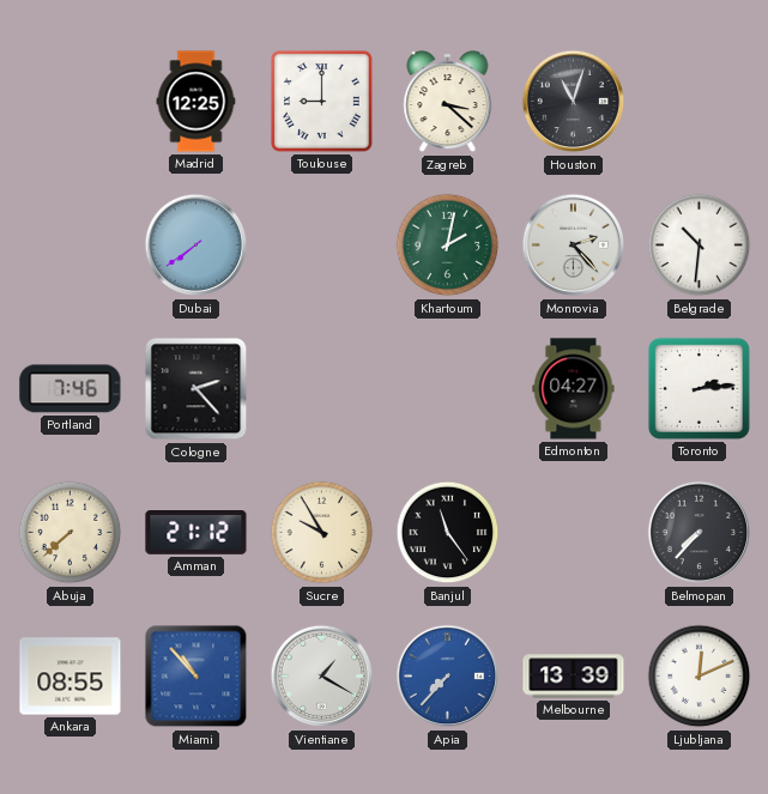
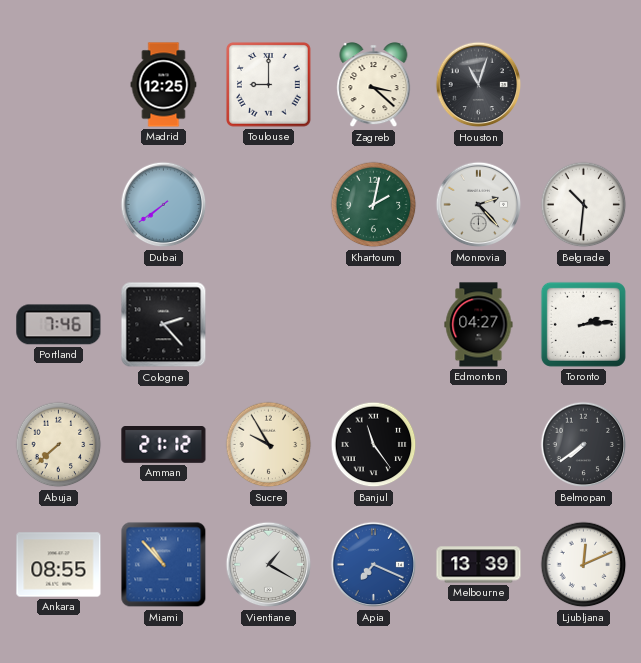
Belmopan: 7:37 -> 7:39 (584, 445)
Apia: 7:37 -> 7:19 (374, 565)
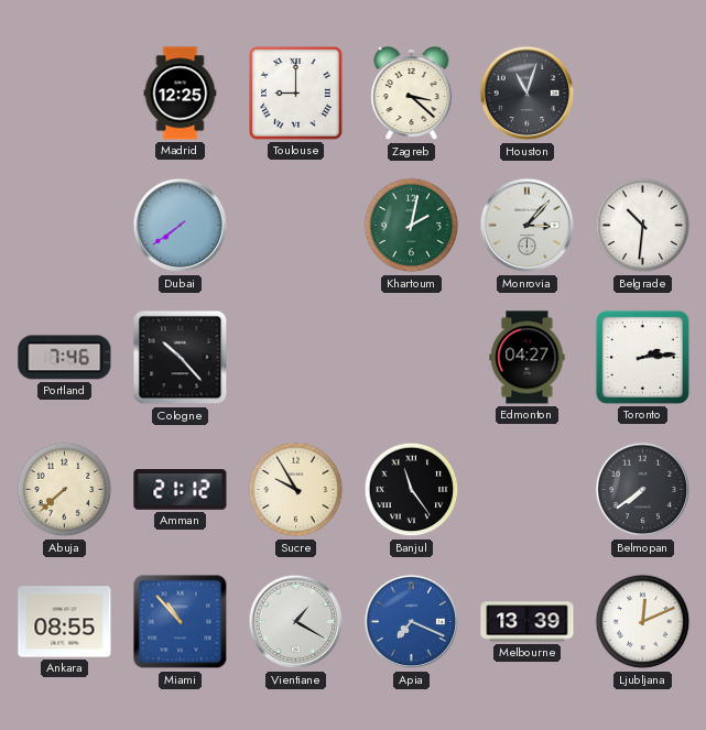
Monrovia: 2:23 -> 3:07 (528, 226)
Cologne: 2:23 -> 10:23 (181, 358)
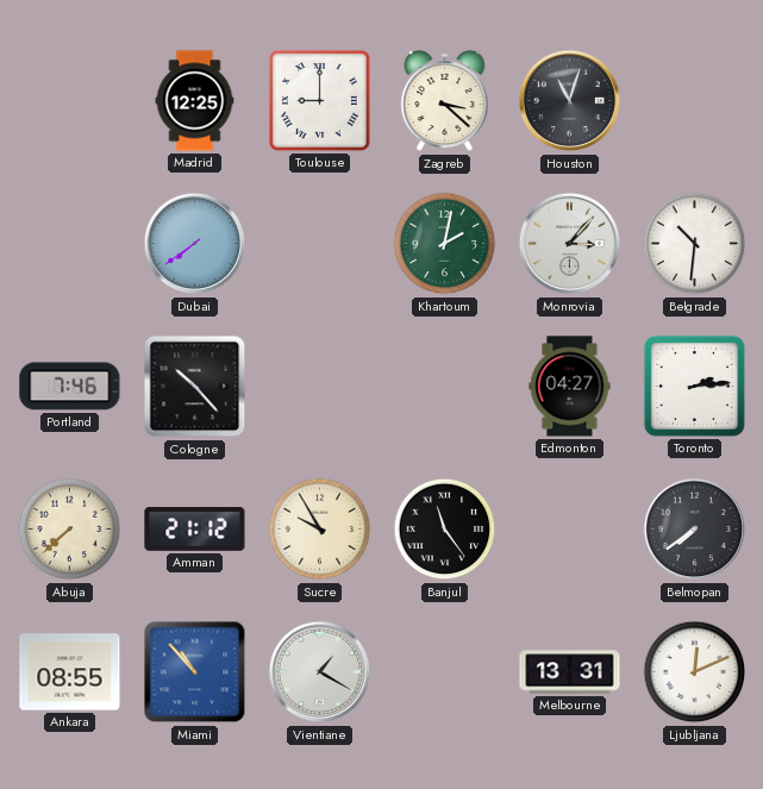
Apia: 7:19 -> none (412, 622)
Melbourne: 13:39 -> 13:31 (570, 672)
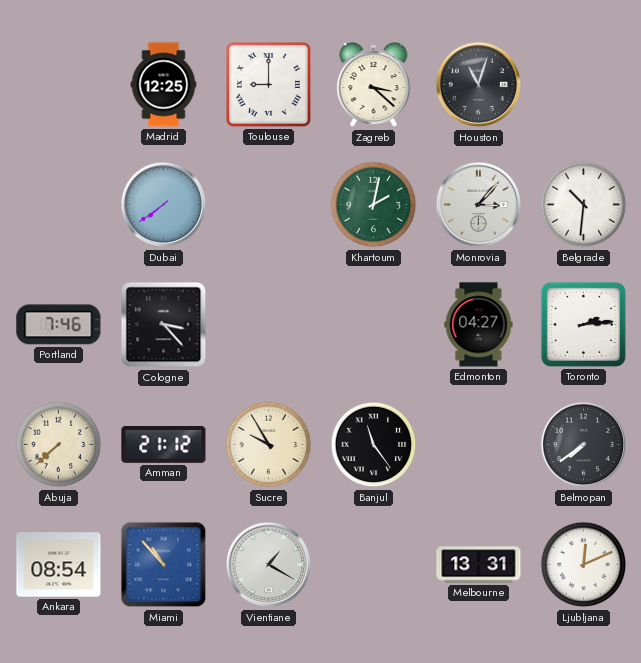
Cologne: 10:23 -> 3:23 (164, 325)
Ankara: 08:55 -> 08:54 (59, 565)
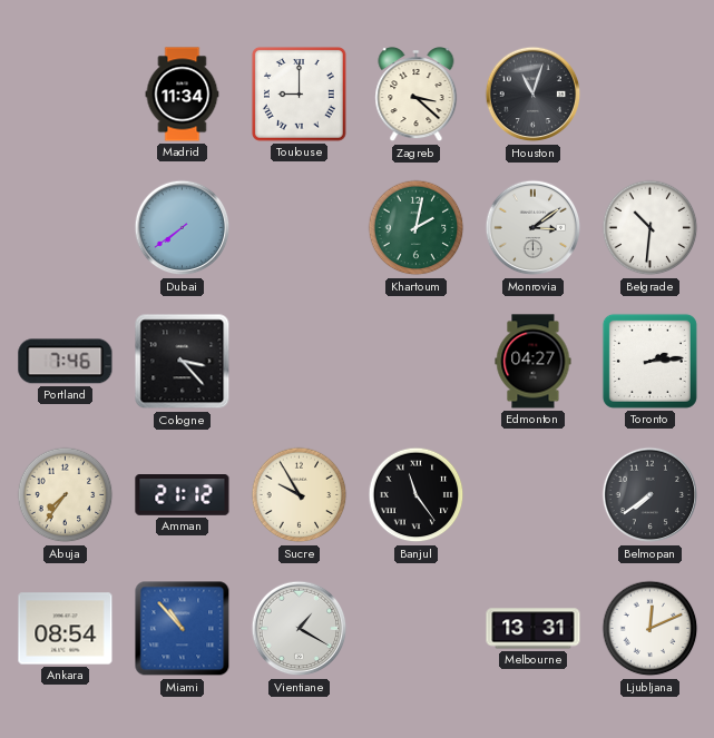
Madrid: 12:25 -> 11:34 (183, 95)
Monrovia: 3:07 -> 3:09 (534, 228)
Abuja: 7:38 -> 7:36 (66, 495)
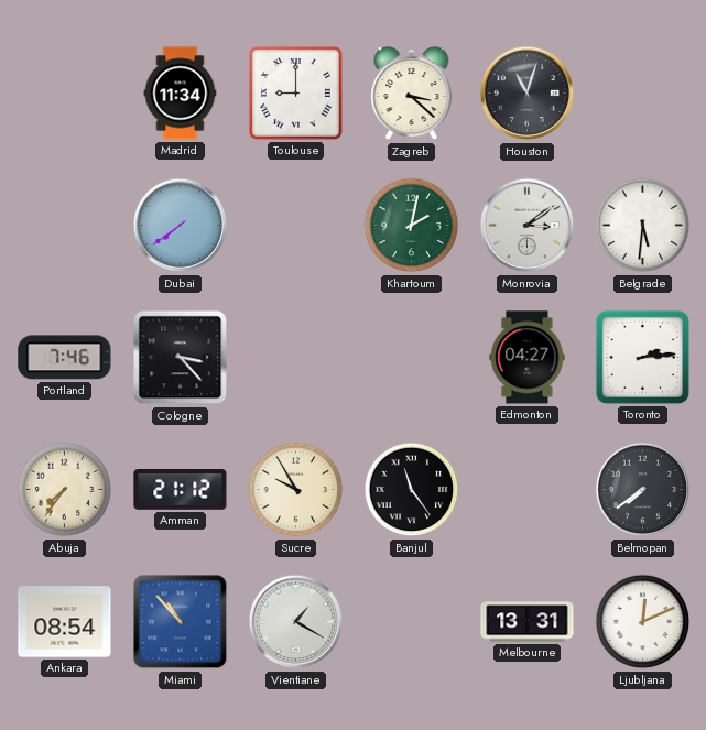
Belgrade: 10:31 -> 5:31 (643, 226)
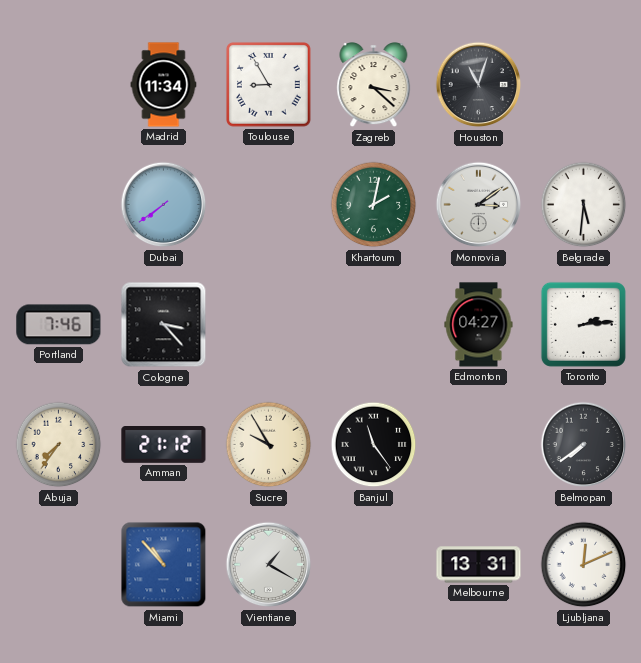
Toulouse: 9:00 -> 8:55 (268, 84)
Ankara: 08:54 -> none (65, 622)
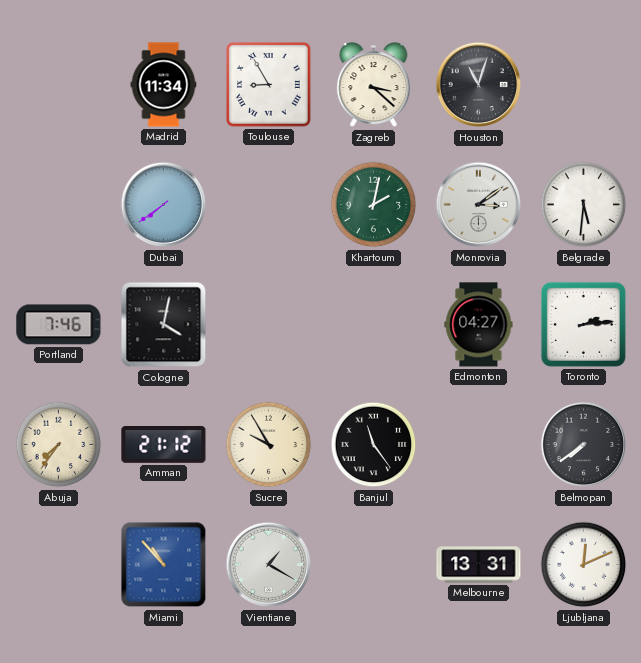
Cologne: 3:23 -> 4:02 (164, 325)
